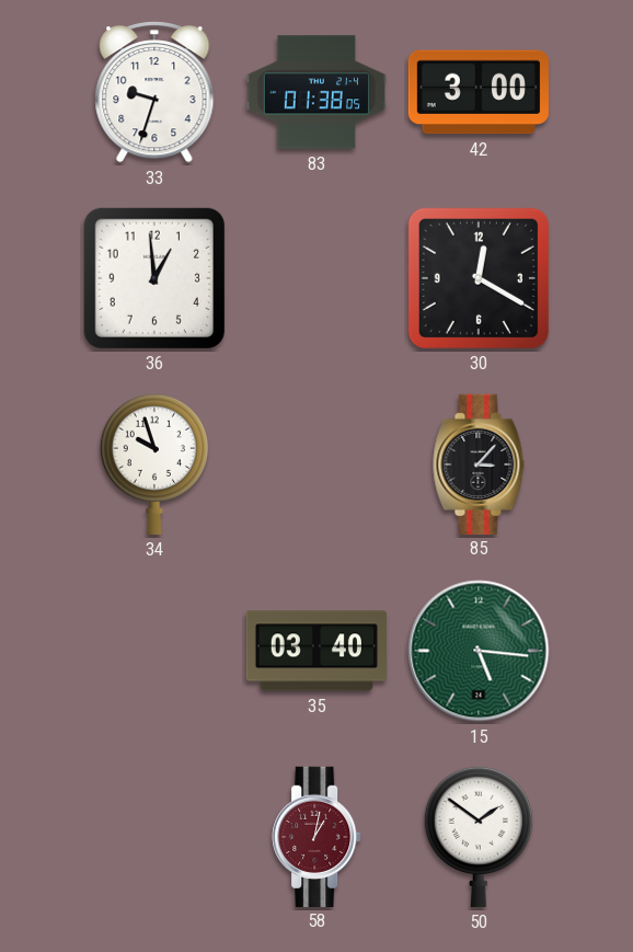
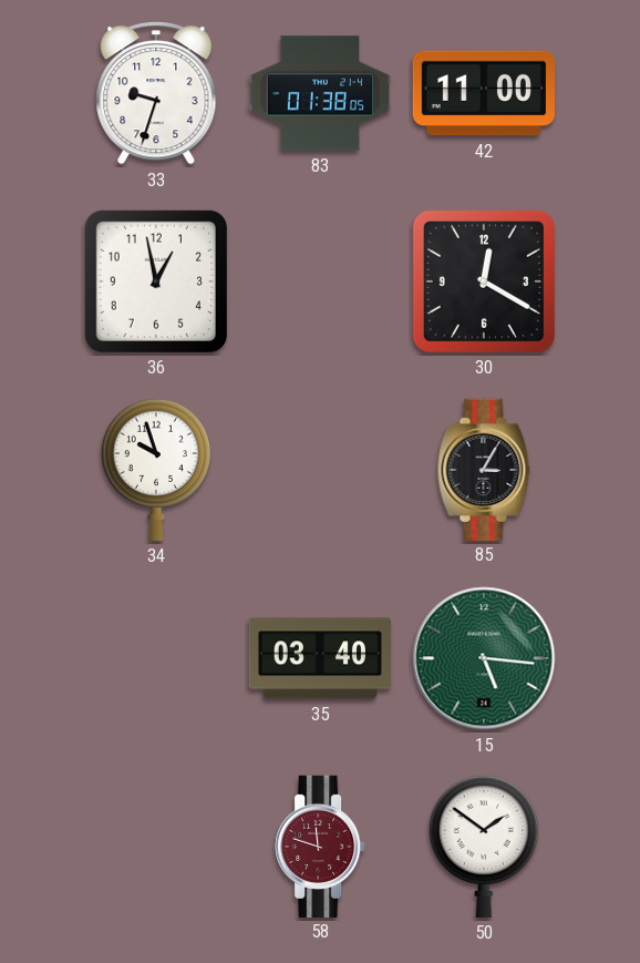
42: 3:00 -> 11:00 (483, 93)
36: 12:59 -> 12:58 (156, 281)
85: 3:07 -> 3:05 (484, 469)
58: 1:02 -> 11:48 (320, 846)
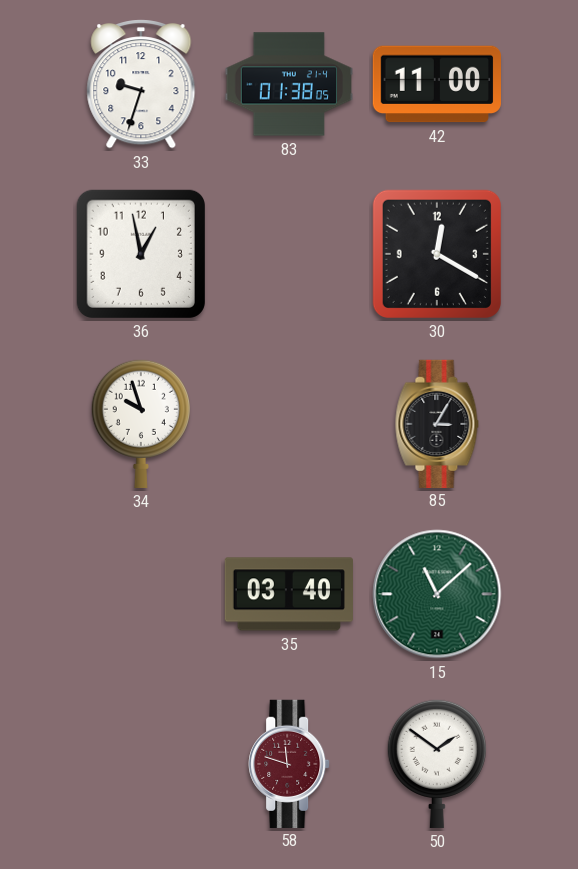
15: 5:16 -> 11:08 (437, 594)
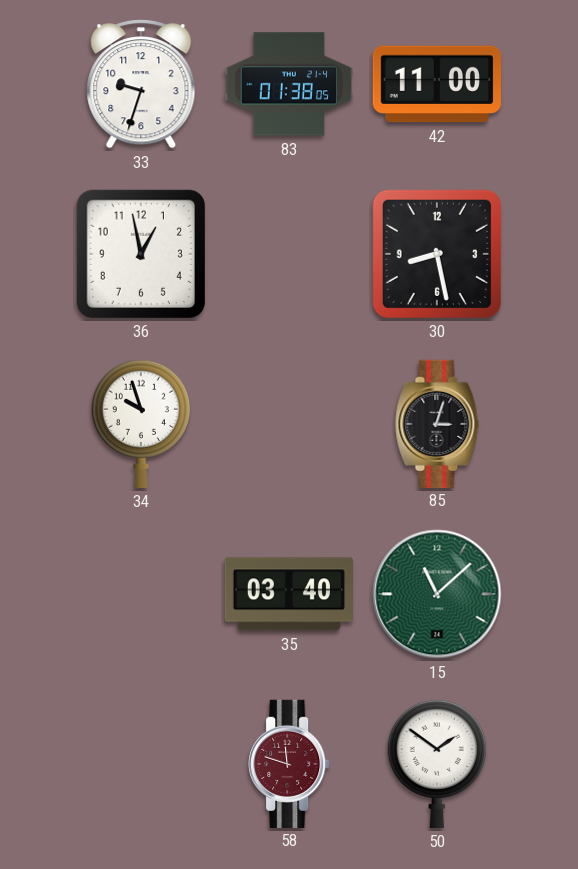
30: 12:20 -> 8:28 (437, 254)
85: 3:05 -> 3:03 (437, 423)
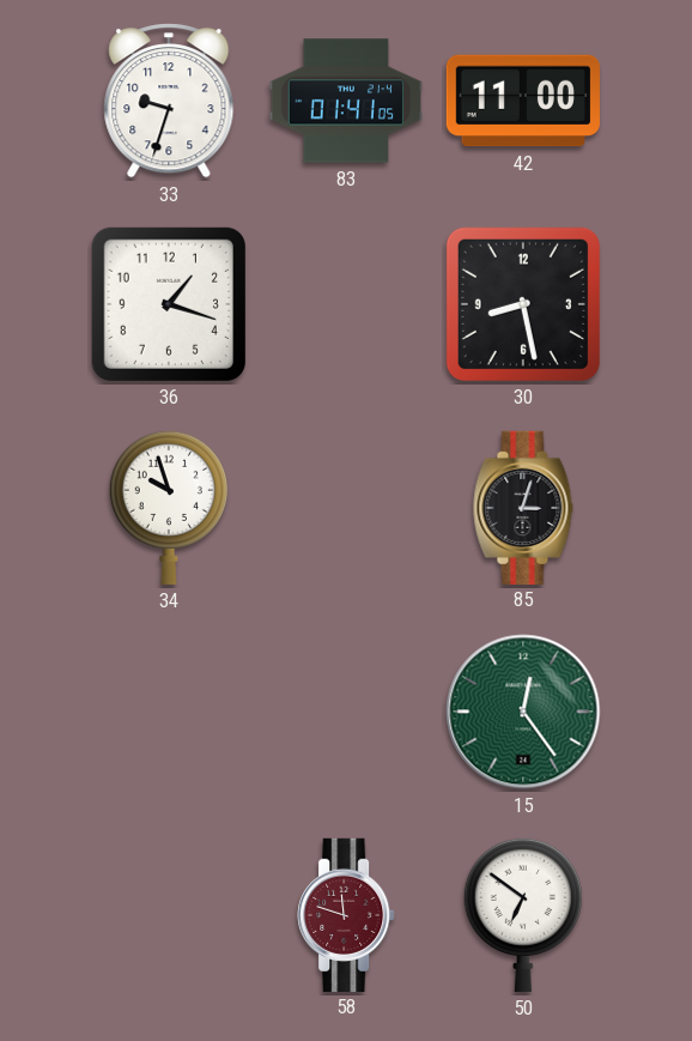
83: 01:38 -> 01:41 (345, 101)
36: 12:58 -> 1:18 (169, 304)
35: 03:40 -> none (288, 594)
15: 11:08 -> 12:24 (523, 712)
50: 1:51 -> 6:51 (523, 914)
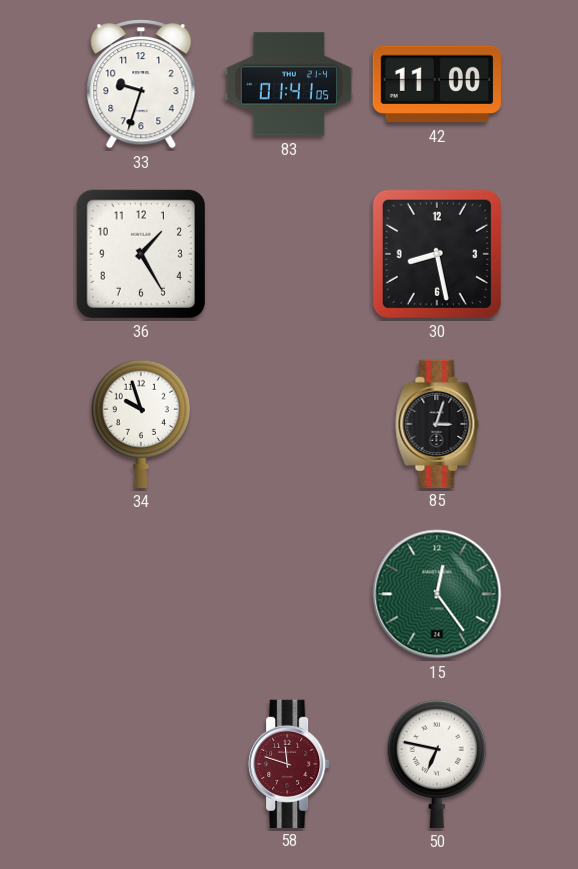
36: 1:18 -> 1:25 (141, 254)
50: 6:51 -> 6:47 (437, 763)
